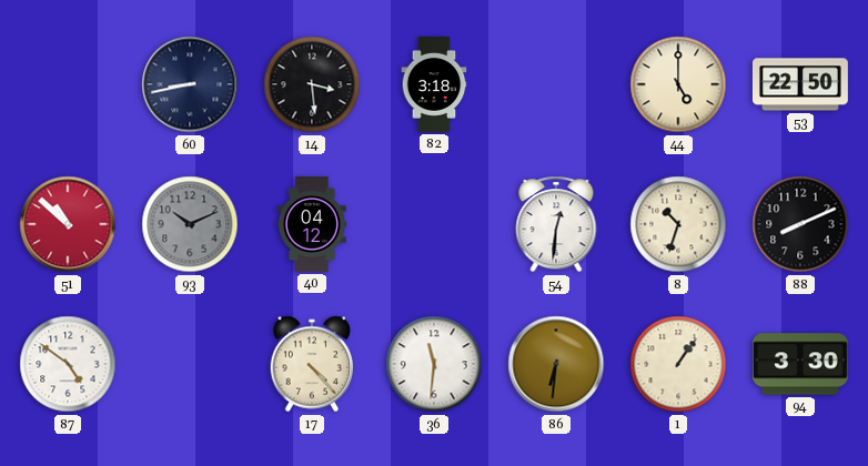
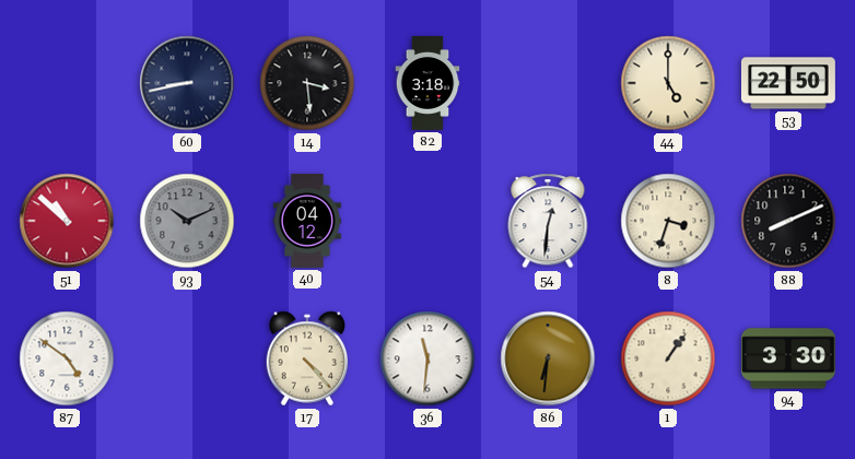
8: 10:33 -> 3:33 (668, 221)
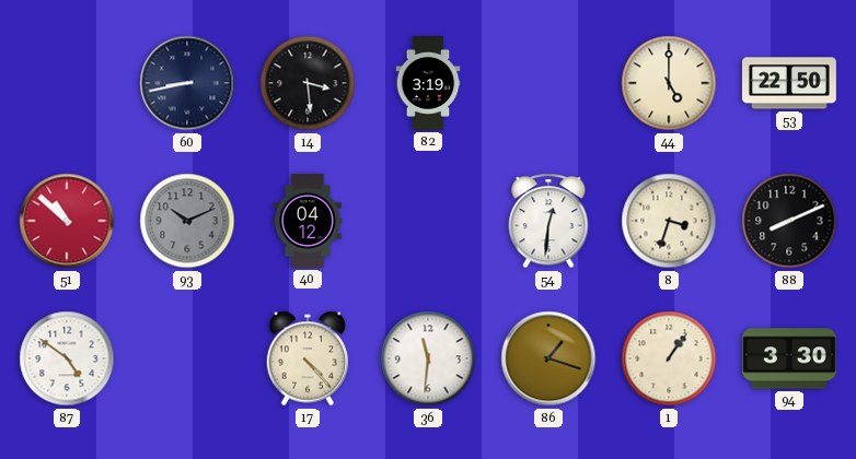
82: 3:18 -> 3:19 (428, 84)
86: 6:31 -> 1:18 (548, 358)
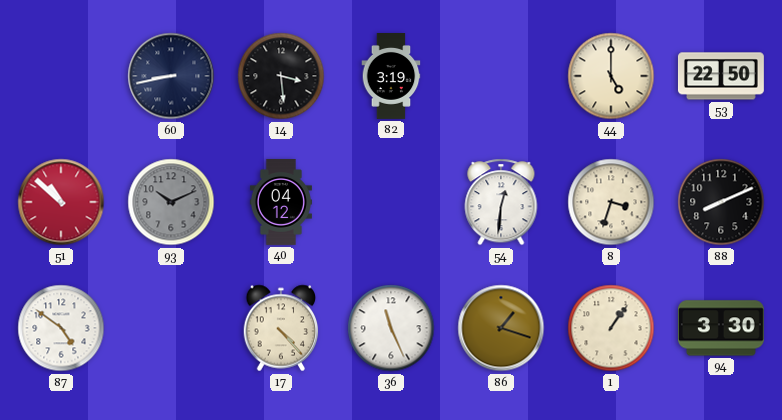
36: 11:31 -> 11:26 (391, 328)
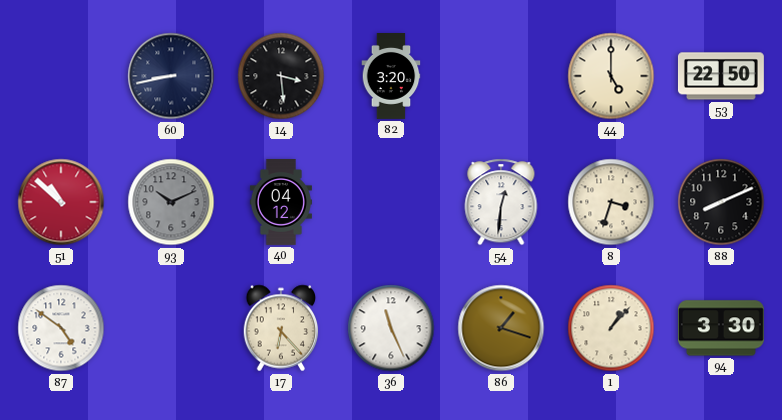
82: 3:19 -> 3:20 (391, 77)
17: 4:23 -> 6:23 (281, 328)
1: 1:06 -> 1:07 (611, 328)
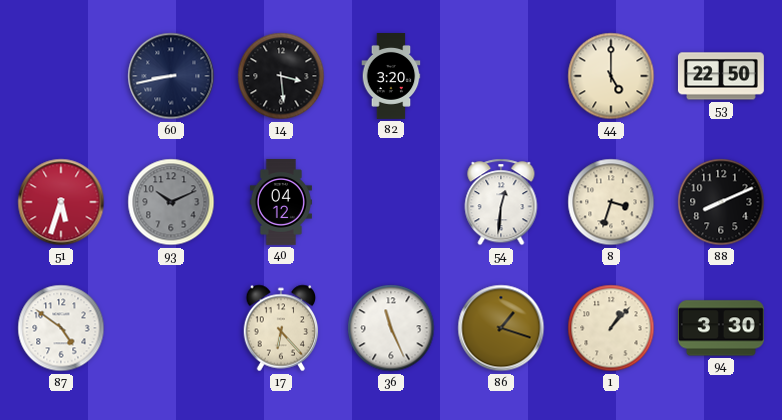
51: 10:52 -> 5:33 (61, 202)
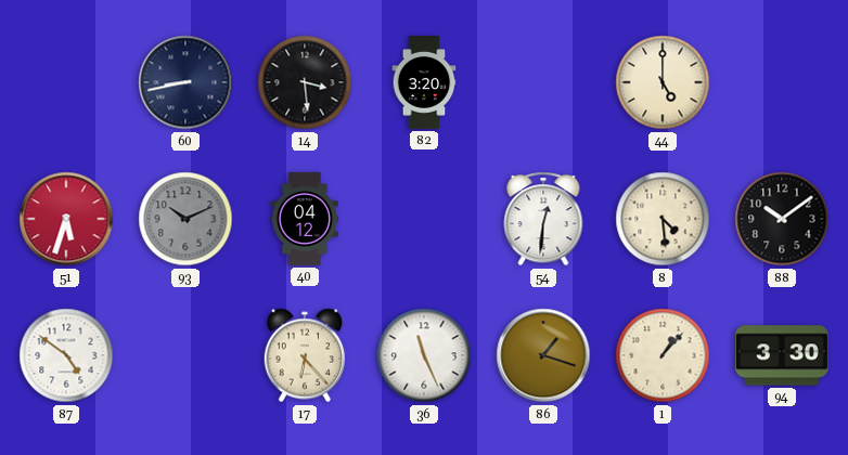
53: 22:50 -> none (721, 76)
8: 3:33 -> 4:29 (663, 219)
88: 8:11 -> 10:09 (782, 219)
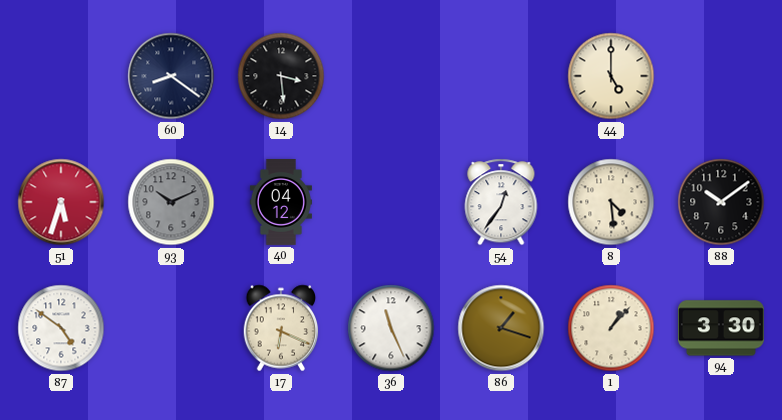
60: 8:43 -> 8:21 (171, 76)
82: 3:20 -> none (424, 83)
54: 12:31 -> 12:36 (501, 202)
17: 6:23 -> 6:19 (281, 328)
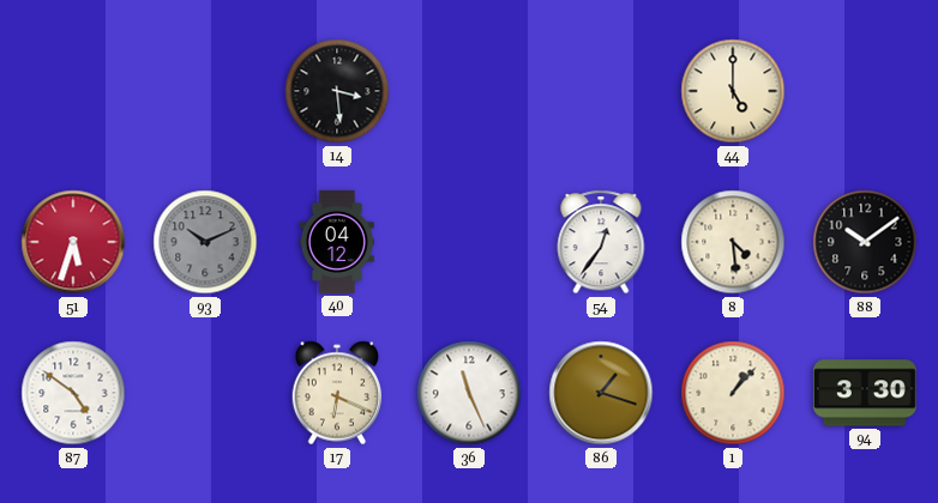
60: 8:21 -> none (171, 76)
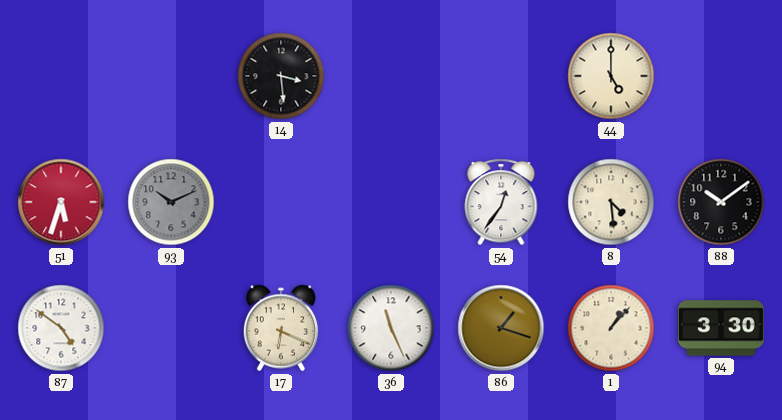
40: 04:12 -> none (337, 242)
